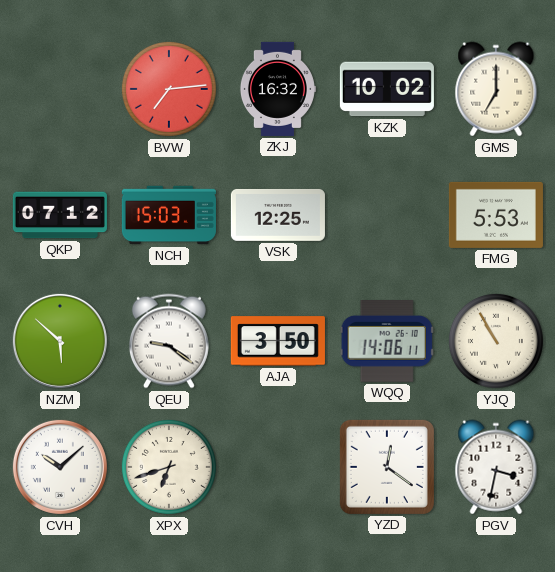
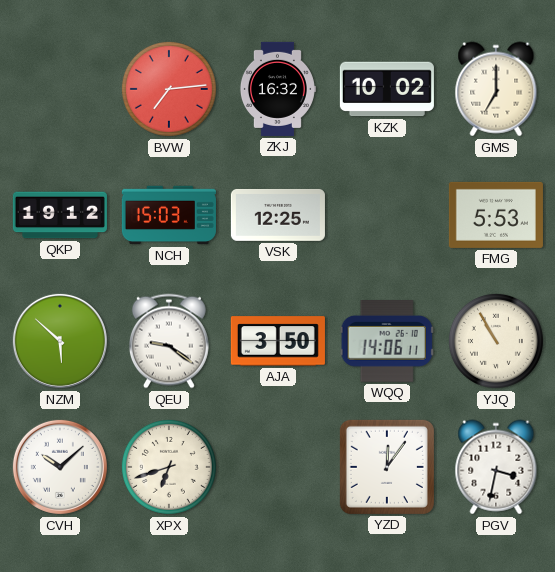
QKP: 07:12 -> 19:12 (60, 215)
YZD: 12:21 -> 12:06 (387, 467)
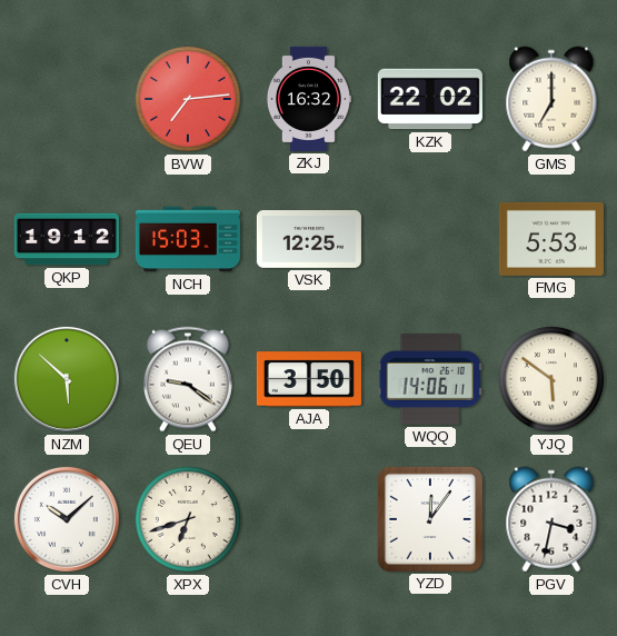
KZK: 10:02 -> 22:02 (430, 99)
YJQ: 10:55 -> 5:51 (551, 379)
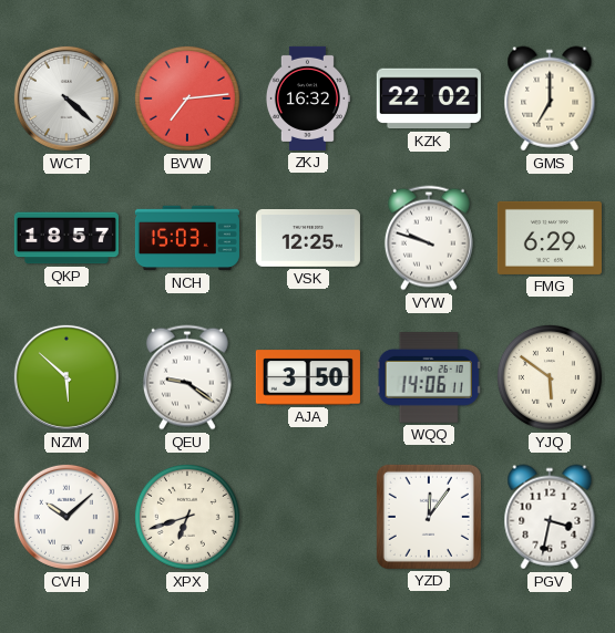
WCT: none -> 4:22 (66, 98)
QKP: 19:12 -> 18:57 (66, 238)
VYW: none -> 9:48 (429, 238)
FMG: 5:53 -> 6:29 (550, 238)
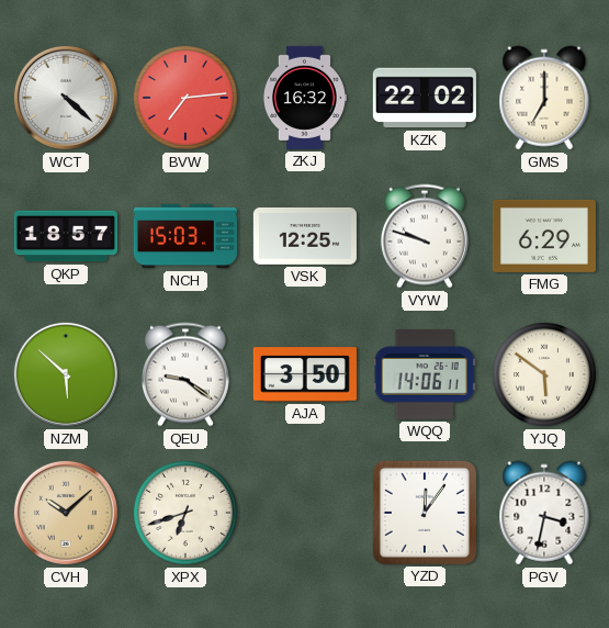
CVH dial: white -> champagne (66, 513)
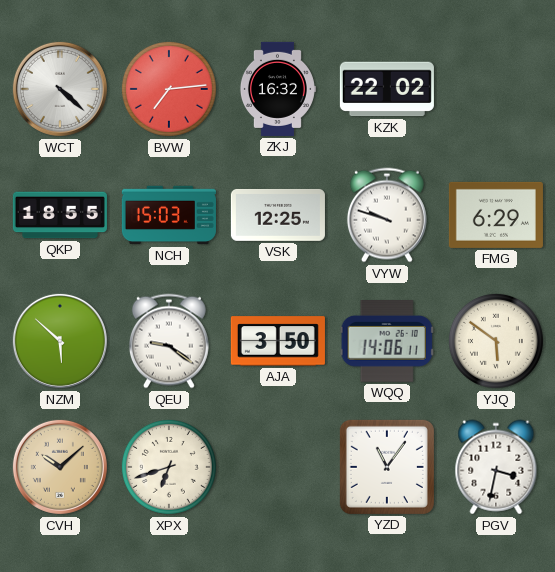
GMS: 7:00 -> none (544, 98)
QKP: 18:57 -> 18:55 (60, 215)
YZD: 12:06 -> 11:06 (387, 467)
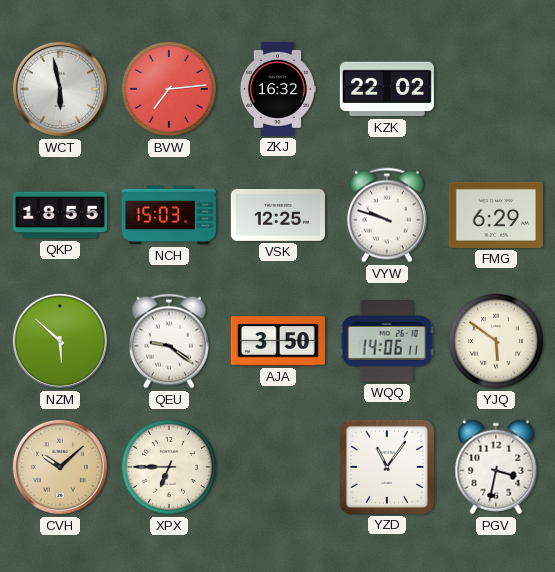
WCT: 4:22 -> 5:58 (60, 89)
XPX: 6:42 -> 6:45 (169, 467)
